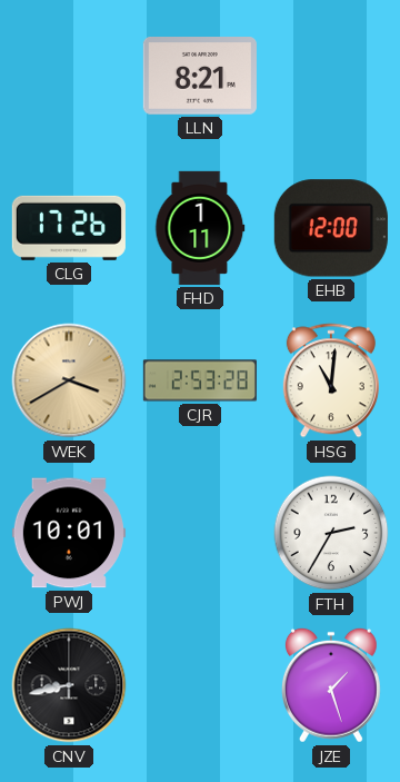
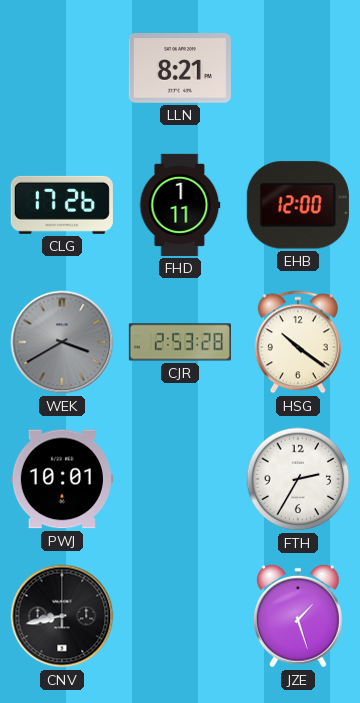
WEK dial: champagne -> grey (62, 342)
HSG: 11:01 -> 10:21 (298, 342)
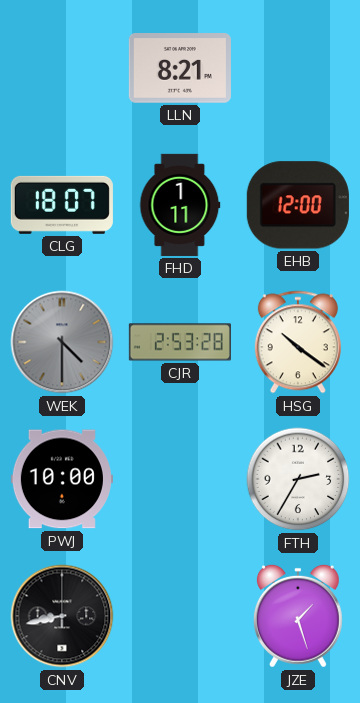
CLG: 17:26 -> 18:07 (62, 205)
WEK: 3:40 -> 4:30 (62, 342)
PWJ: 10:01 -> 10:00 (62, 479)
